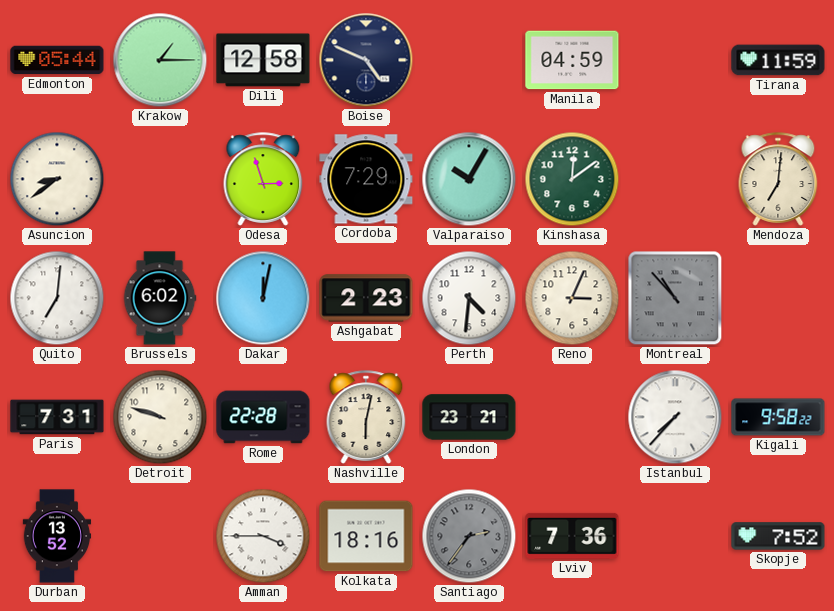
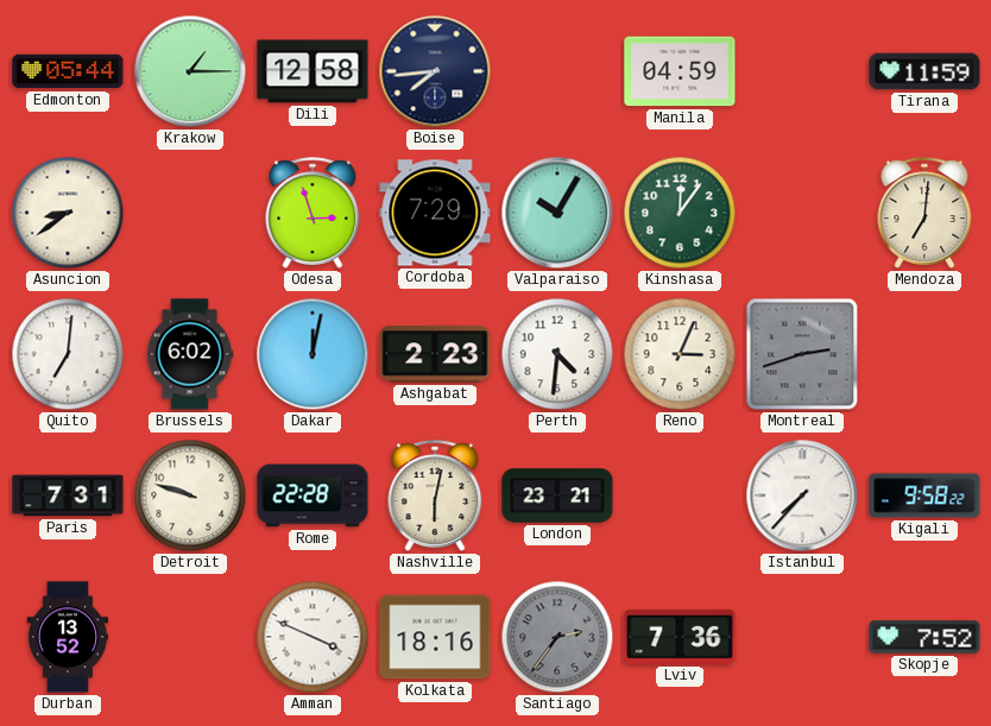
Boise: 4:49 -> 7:44 (435, 71)
Kinshasa: 12:09 -> 12:06 (680, 213)
Montreal: 10:53 -> 2:42 (802, 354)
Amman: 3:45 -> 3:49 (313, 637)
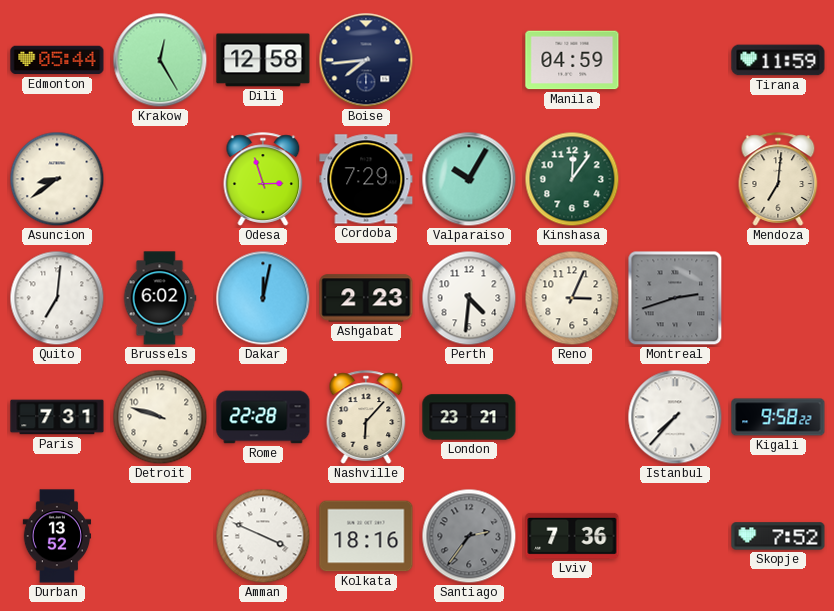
Krakow: 1:15 -> 12:25 (160, 60)
Nashville: 6:02 -> 6:07 (366, 417)
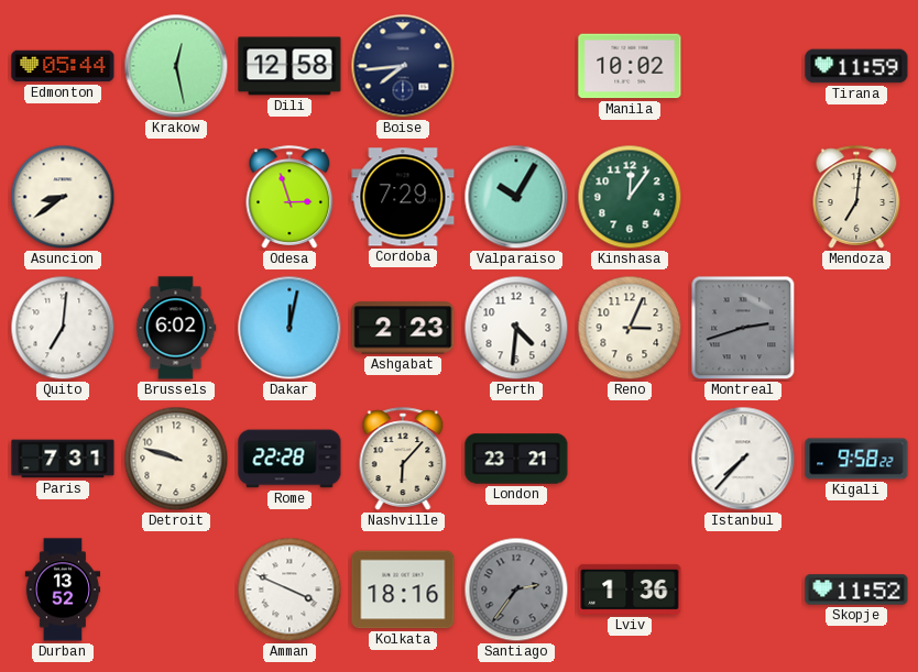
Krakow: 12:25 -> 12:28 (176, 66)
Manila: 04:59 -> 10:02 (630, 66)
Lviv: 7:36 -> 1:36 (630, 590)
Skopje: 7:52 -> 11:52 (856, 590)
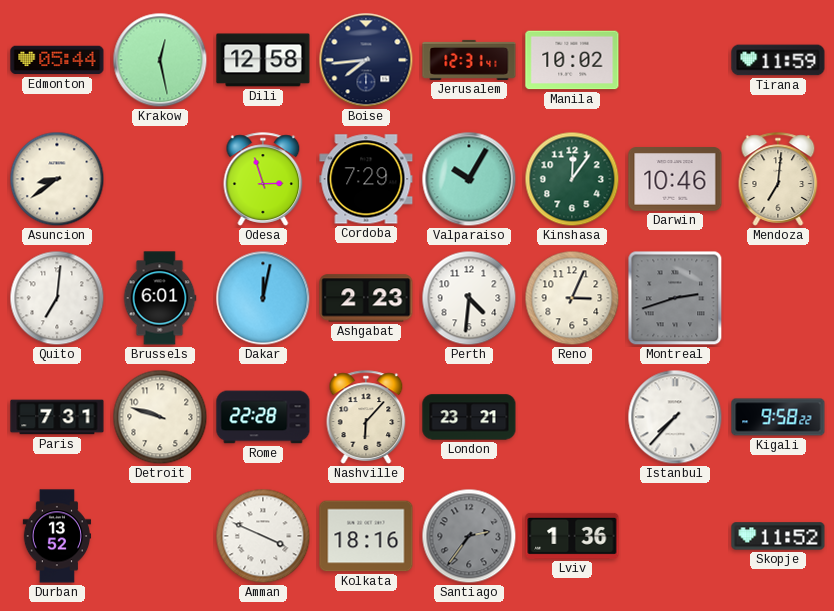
Jerusalem: none -> 12:31 (469, 60)
Darwin: none -> 10:46 (675, 179)
Brussels: 6:02 -> 6:01 (160, 298)
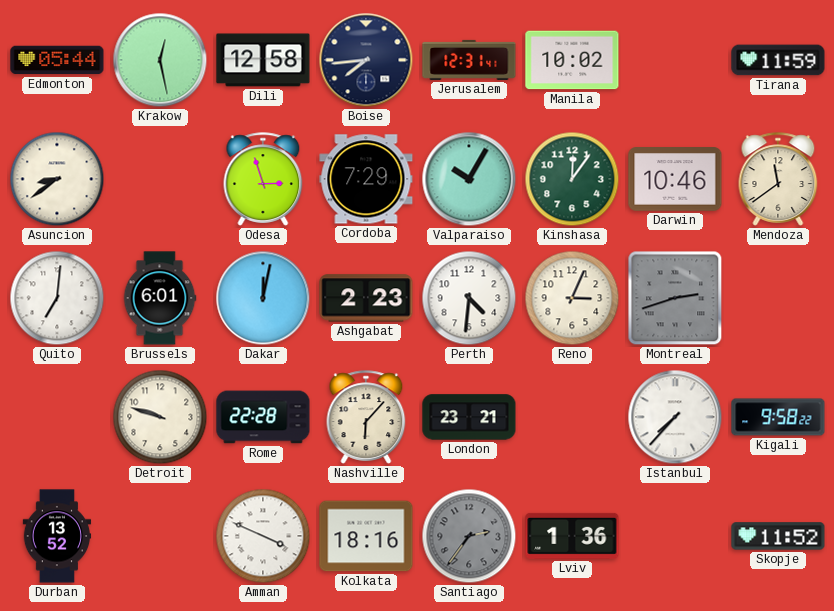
Mendoza: 7:01 -> 11:39 (778, 179)
Paris: 7:31 -> none (57, 417)
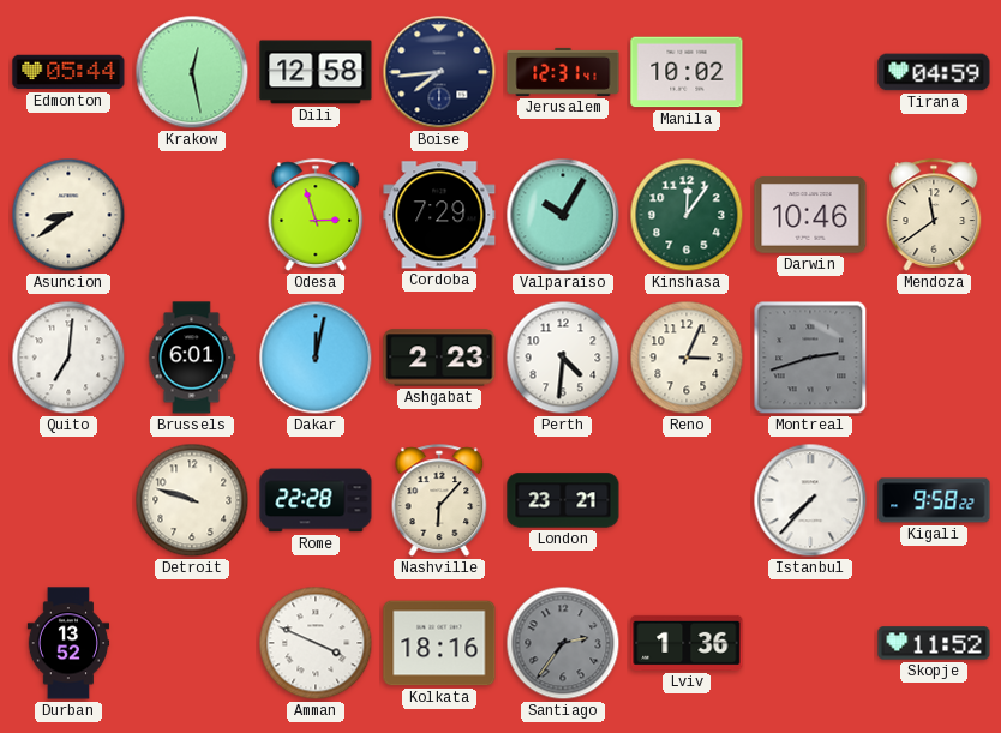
Tirana: 11:59 -> 04:59 (934, 72)
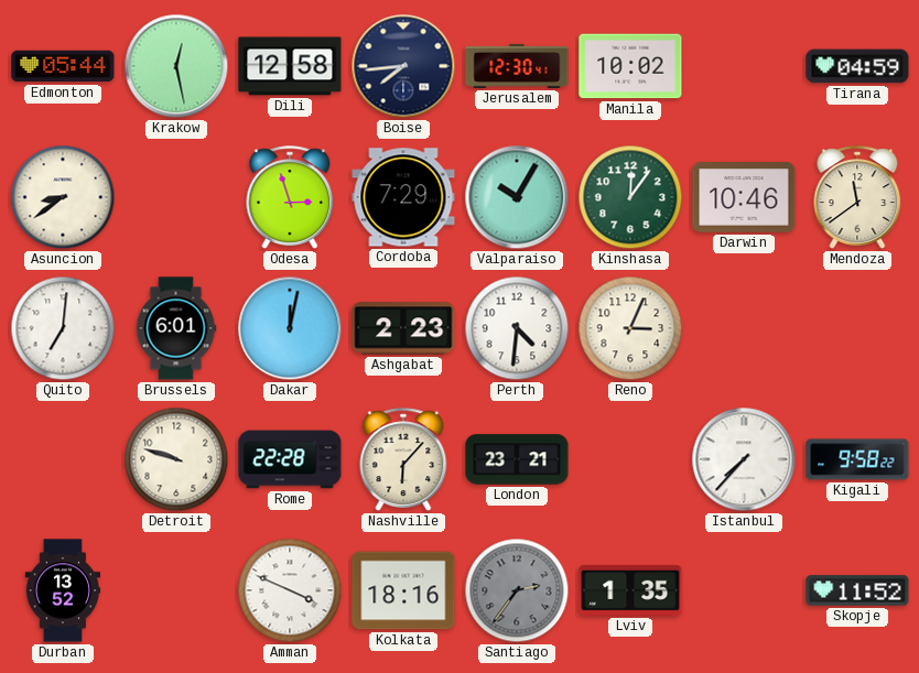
Jerusalem: 12:31 -> 12:30 (517, 66)
Montreal: 2:42 -> none (810, 358)
Lviv: 1:36 -> 1:35 (630, 590)
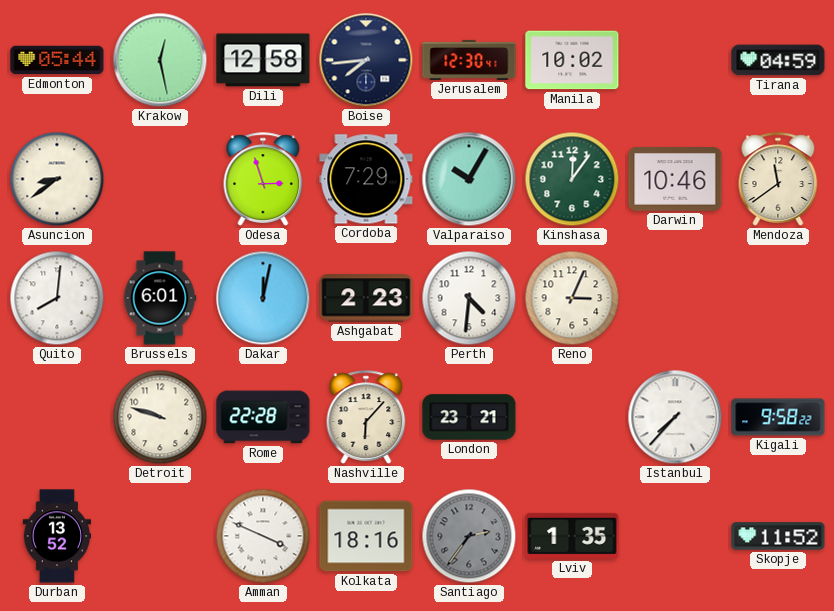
Quito: 7:01 -> 8:01 (57, 298)
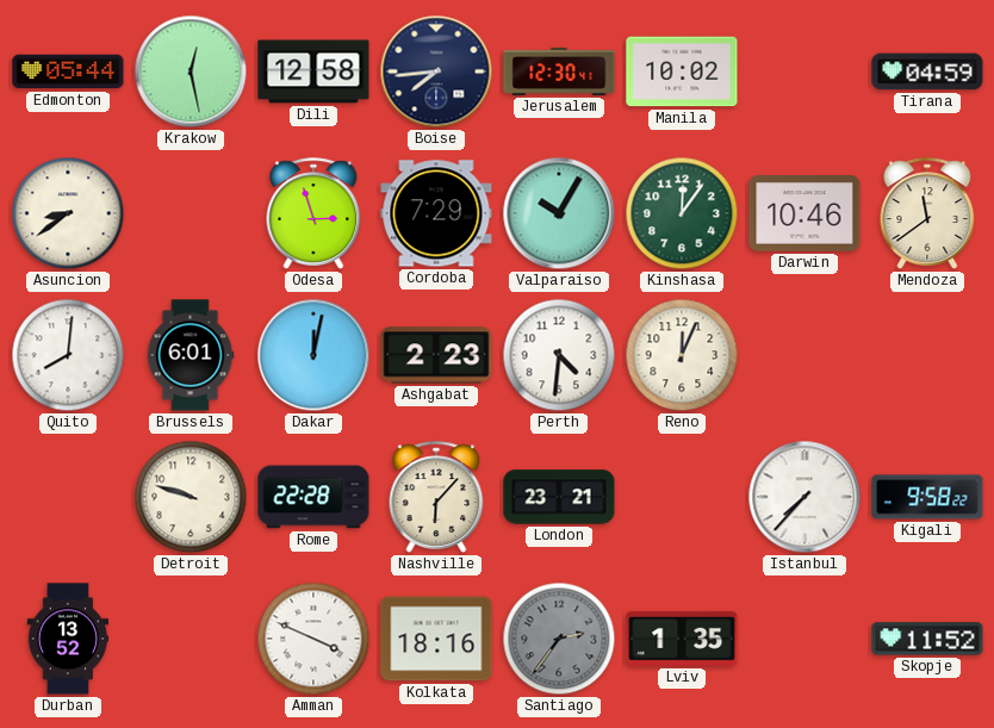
Reno: 3:04 -> 12:04 (682, 355)
